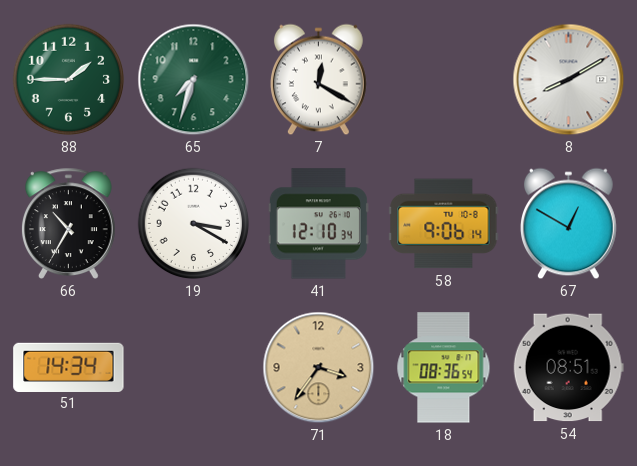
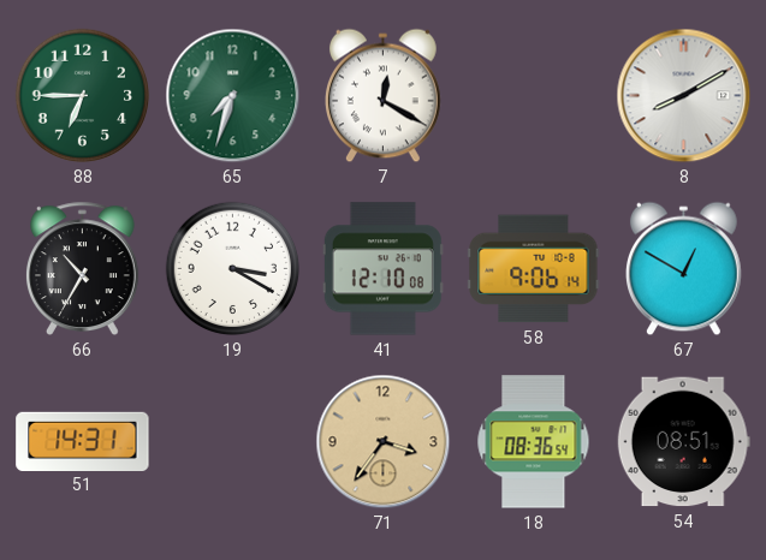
88: 1:45 -> 6:45 (83, 96)
41: 12:10:34 -> 12:10:08 (382, 269)
51: 14:34 -> 14:31 (83, 441)
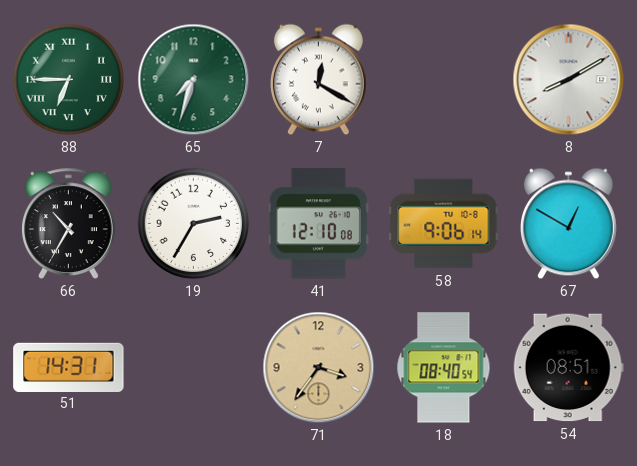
88 numerals: Arabic -> Roman (69, 80)
19: 3:20 -> 2:35 (194, 224)
18: 08:36 -> 08:40 (444, 368)
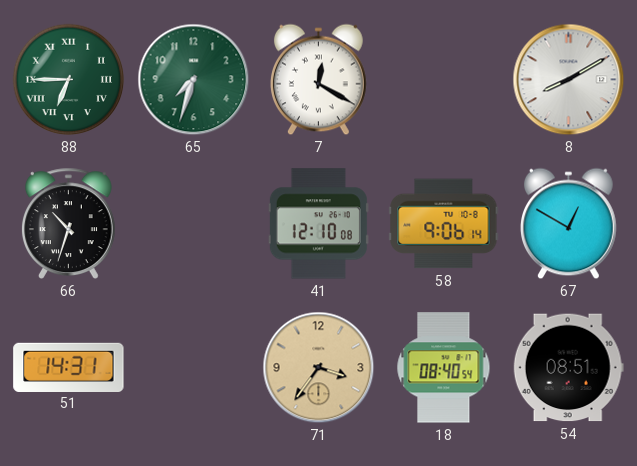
66: 10:35 -> 10:33 (68, 223)
19: 2:35 -> none (194, 224)
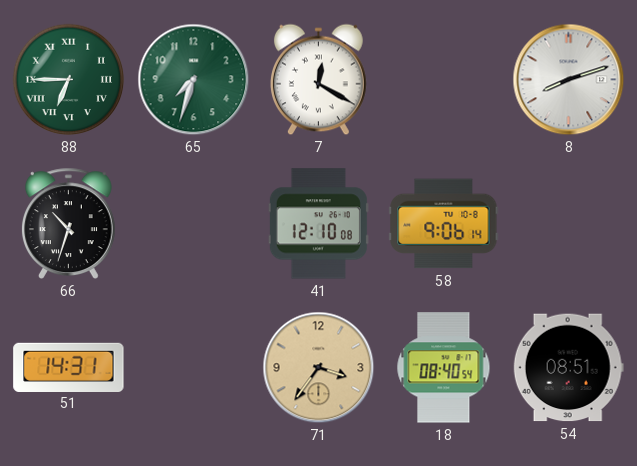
8: 8:10 -> 8:12 (569, 80)
67: 12:50 -> none (569, 224)
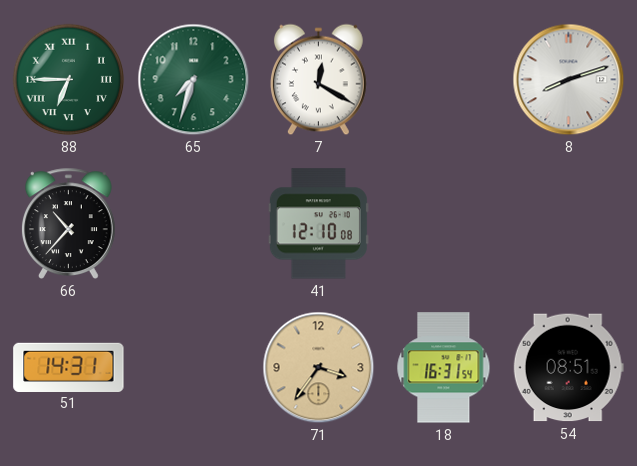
66: 10:33 -> 10:37 (68, 223)
58: 9:06 -> none (444, 224)
18: 08:40 -> 16:31 (444, 368)
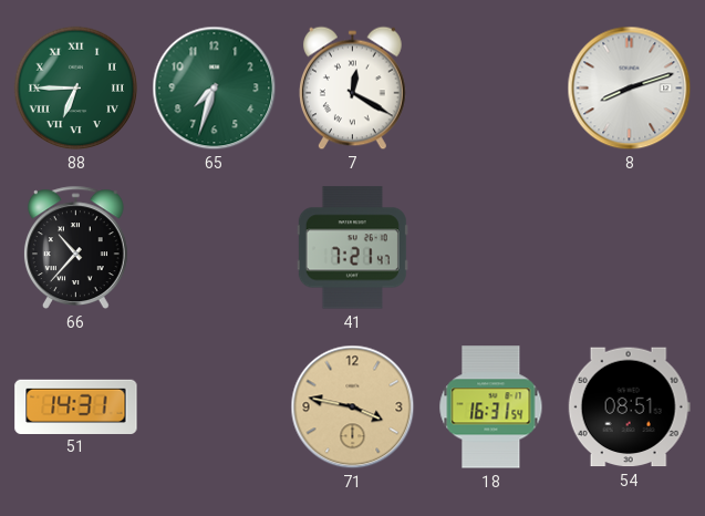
41: 12:10 -> 7:21 (352, 248)
71: 3:36 -> 3:47 (353, 407)
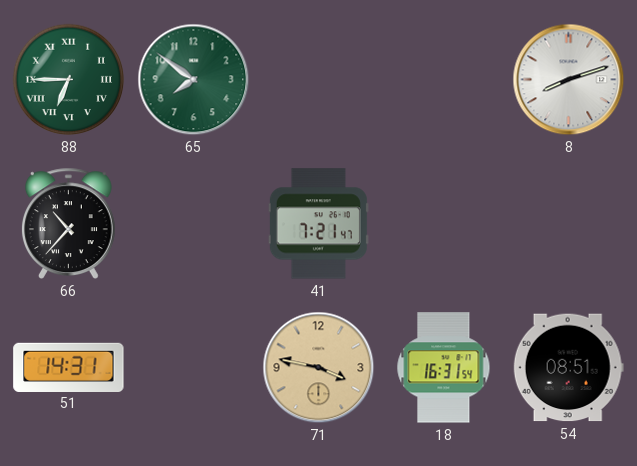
65: 7:33 -> 7:51 (194, 80)
7: 12:20 -> none (353, 89)
